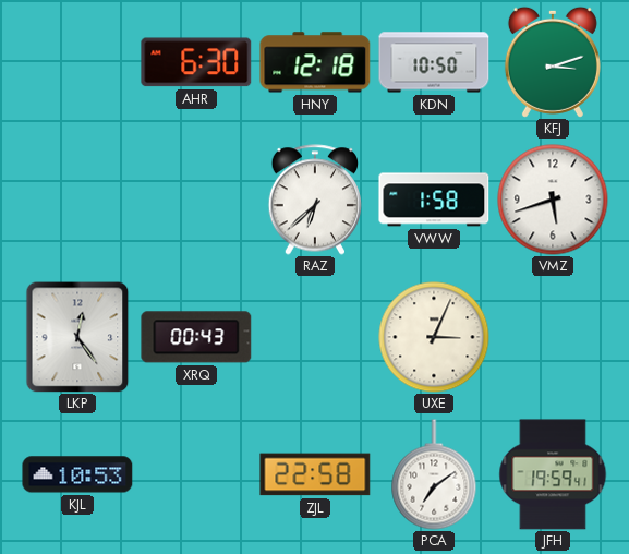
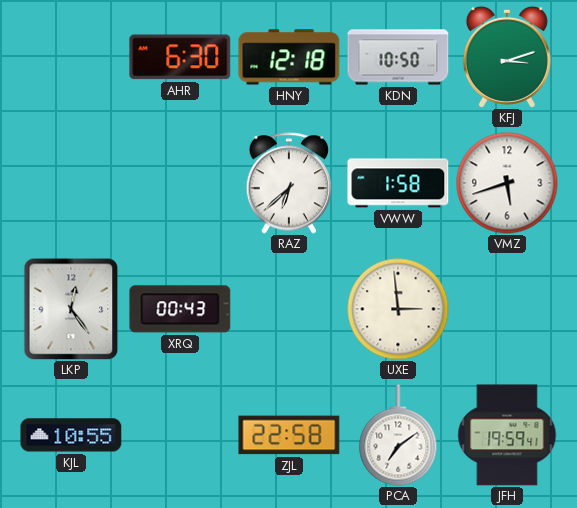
UXE: 3:04 -> 2:59 (398, 309)
KJL: 10:53 -> 10:55 (71, 435)
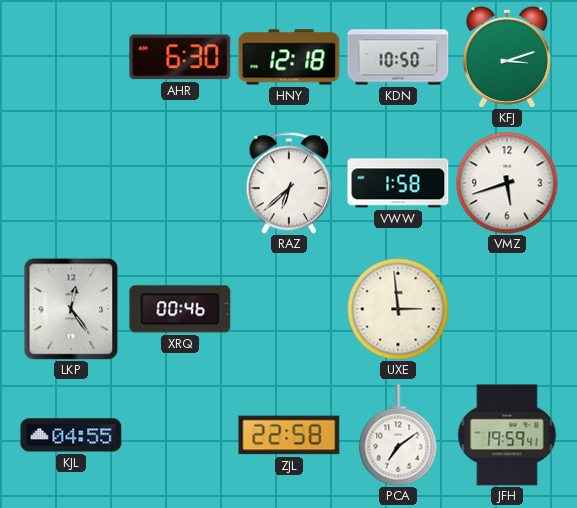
XRQ: 00:43 -> 00:46 (180, 309)
KJL: 10:55 -> 04:55 (71, 435)
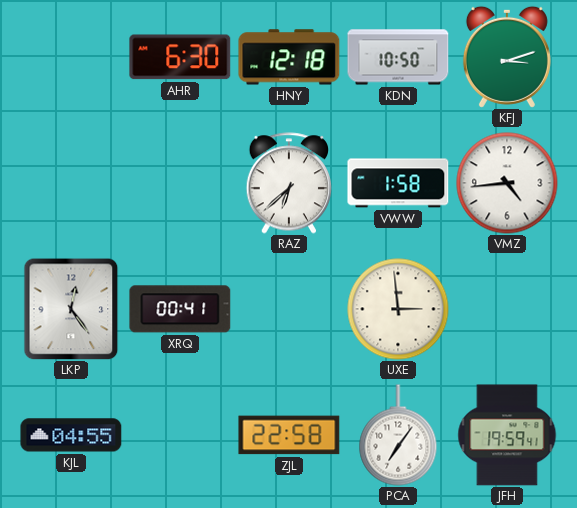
VMZ: 5:42 -> 4:44 (507, 183)
XRQ: 00:46 -> 00:41 (180, 309)
PCA: 7:09 -> 7:06 (398, 435)
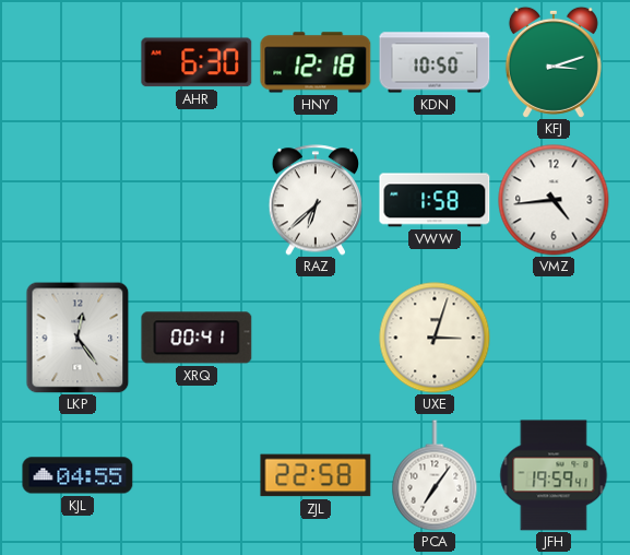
UXE: 2:59 -> 3:03 (435, 338)
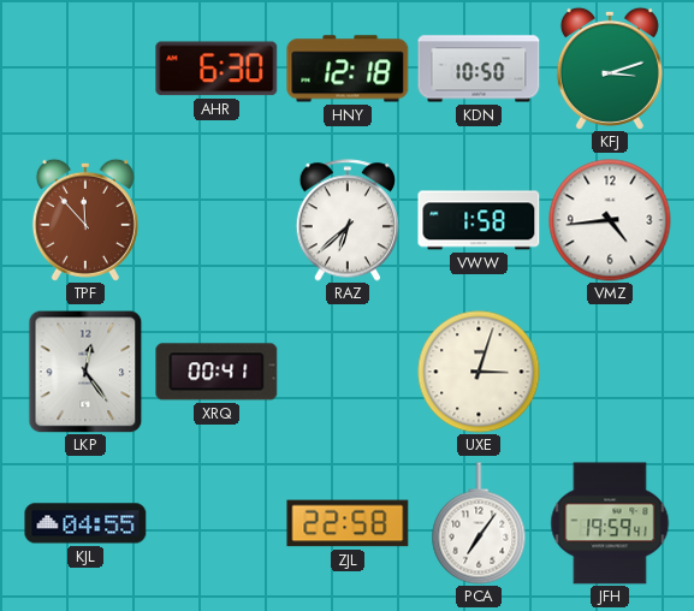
TPF: none -> 11:53 (85, 220)
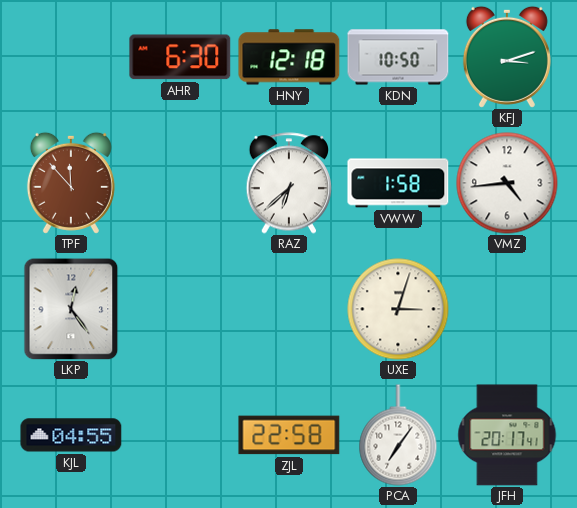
XRQ: 00:41 -> none (216, 372)
JFH: 19:59 -> 20:17 (507, 435)
